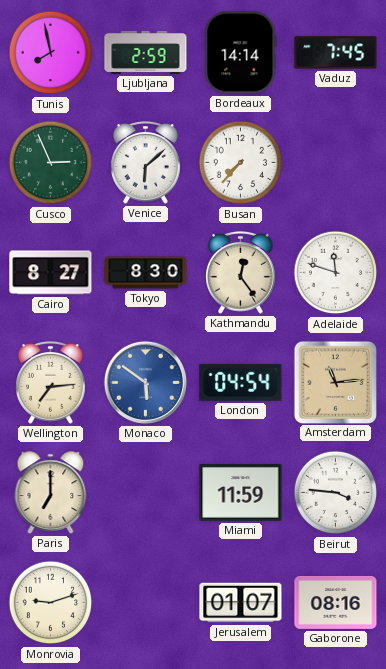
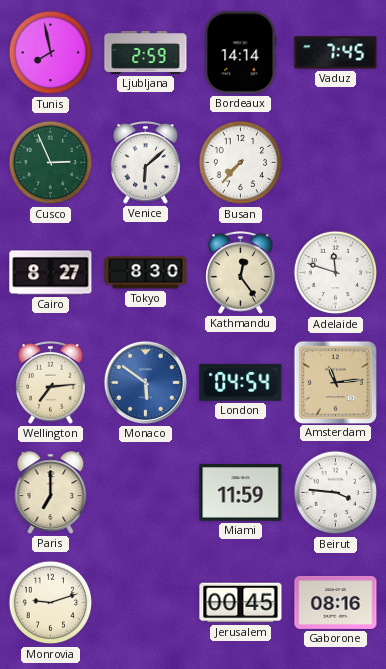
Jerusalem: 01:07 -> 00:45 (241, 603)
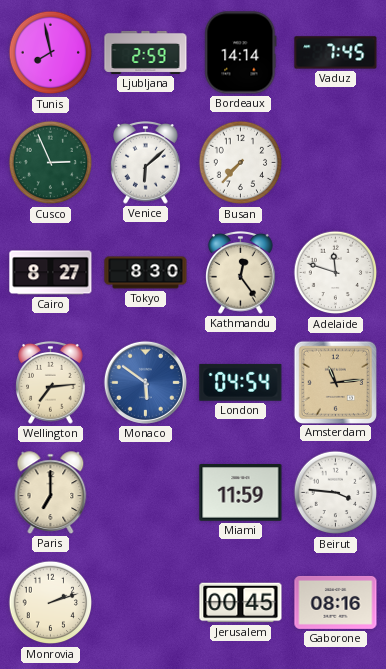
Monrovia: 9:12 -> 2:12 (51, 603)
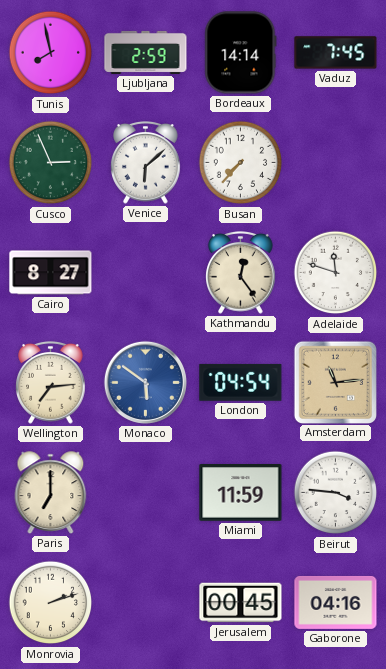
Tokyo: 8:30 -> none (146, 273)
Gaborone: 08:16 -> 04:16 (336, 602)
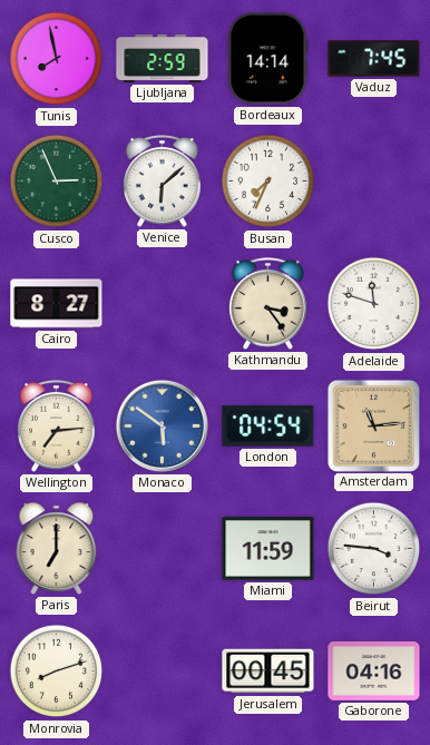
Busan: 7:37 -> 7:34 (268, 182)
Kathmandu: 12:24 -> 3:24 (268, 304)
Monrovia: 2:12 -> 8:12 (57, 672)
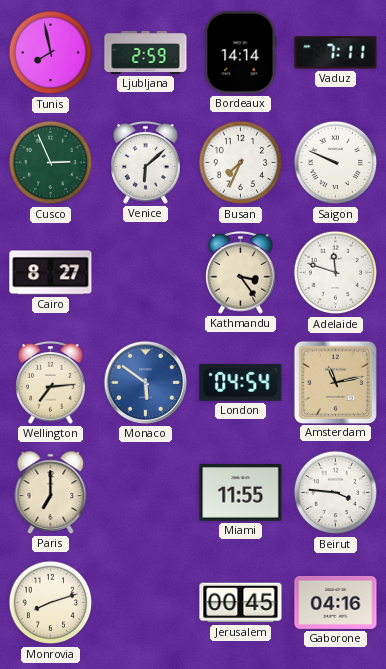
Vaduz: 7:45 -> 7:11 (336, 53)
Saigon: none -> 9:49 (336, 163)
Amsterdam: 11:14 -> 11:13 (335, 382)
Miami: 11:59 -> 11:55 (241, 493)
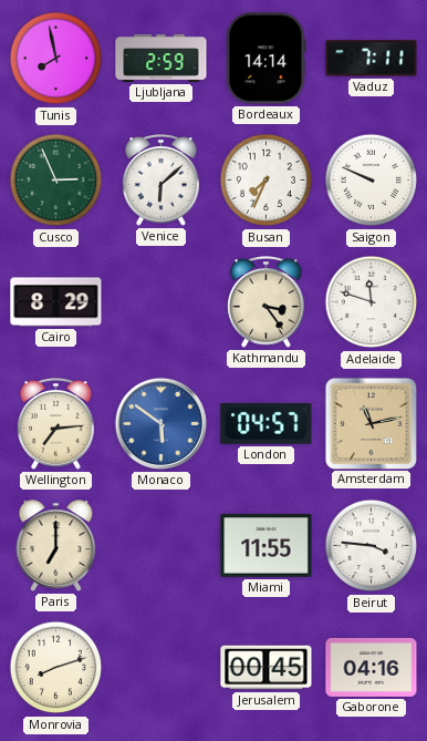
Cairo: 8:27 -> 8:29 (56, 302)
London: 04:54 -> 04:57 (267, 423)
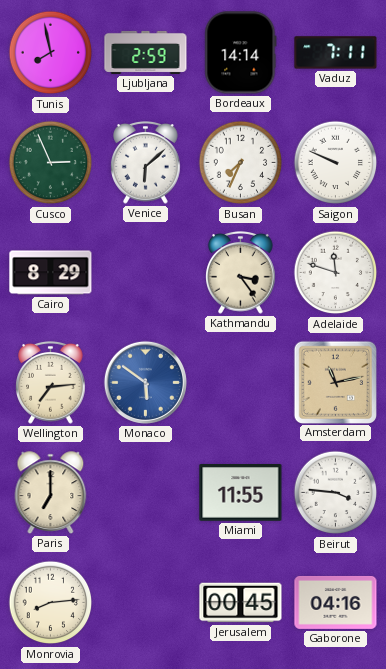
London: 04:57 -> none (267, 423)
Monrovia: 8:12 -> 8:14 (51, 603)
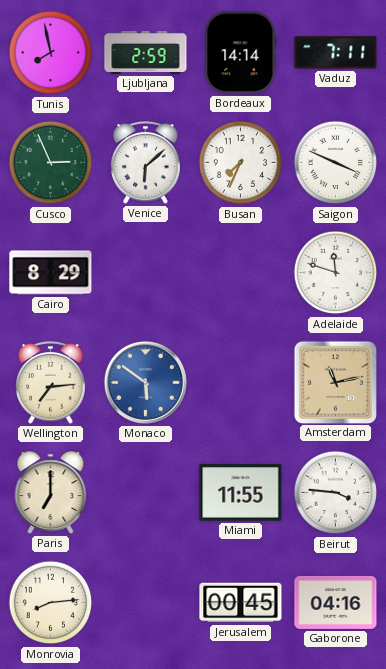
Saigon: 9:49 -> 3:49 (336, 163)
Kathmandu: 3:24 -> none (241, 273)
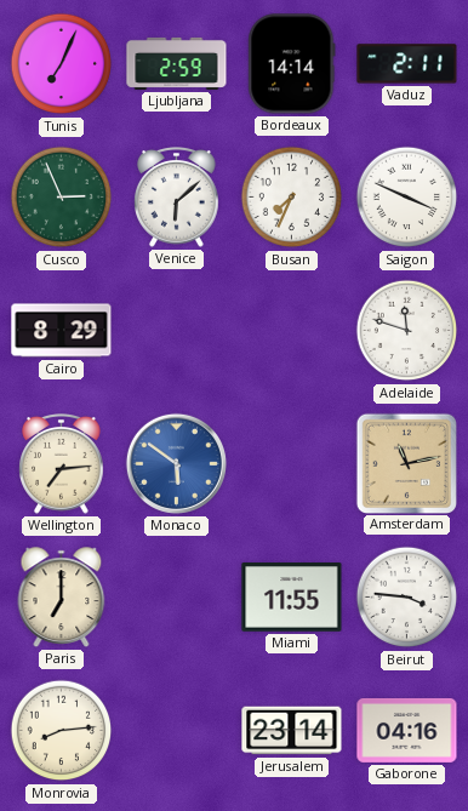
Tunis: 7:58 -> 7:04 (62, 64)
Vaduz: 7:11 -> 2:11 (407, 64)
Jerusalem: 00:45 -> 23:14 (292, 731)
